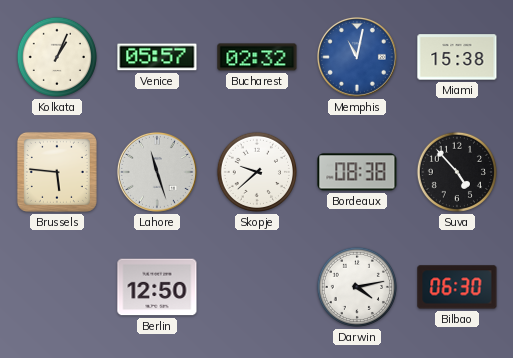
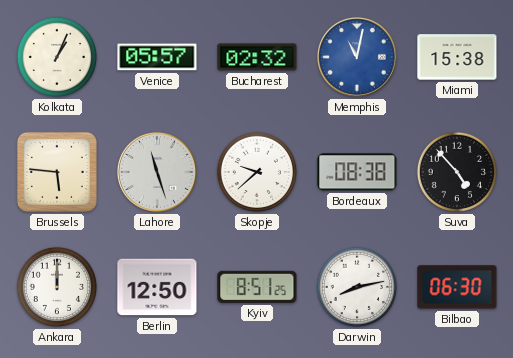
Ankara: none -> 12:00 (57, 287)
Kyiv: none -> 8:51 (257, 287)
Darwin: 4:13 -> 8:13 (357, 287)
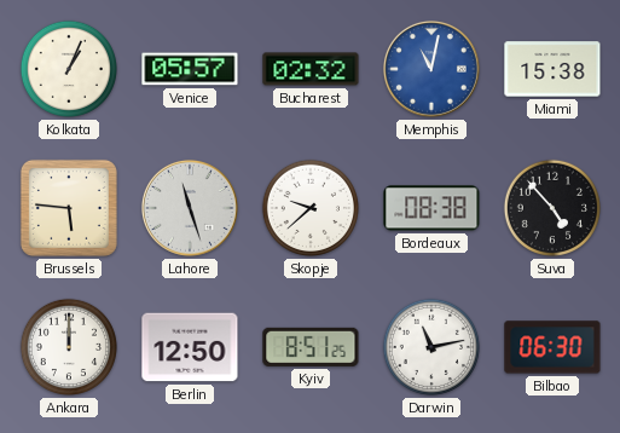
Darwin: 8:13 -> 11:13 (431, 347)
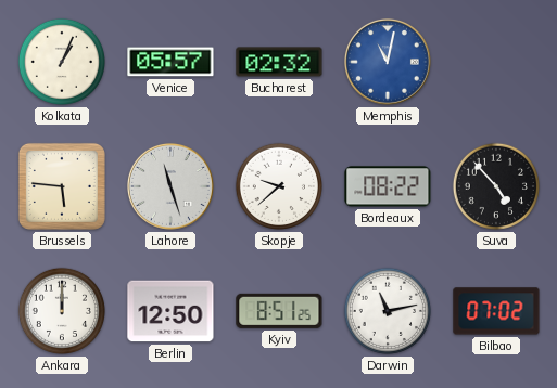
Miami: 15:38 -> none (552, 69)
Bordeaux: 08:38 -> 08:22 (388, 186)
Bilbao: 06:30 -> 07:02 (496, 311)
